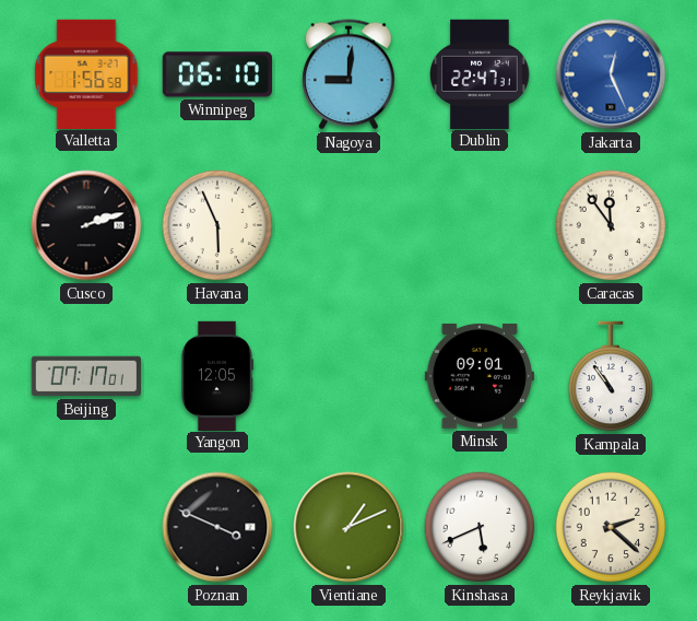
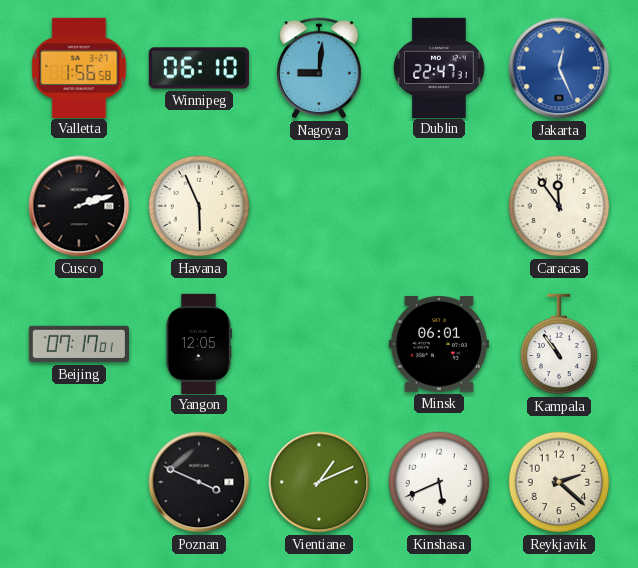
Minsk: 09:01 -> 06:01 (439, 344)
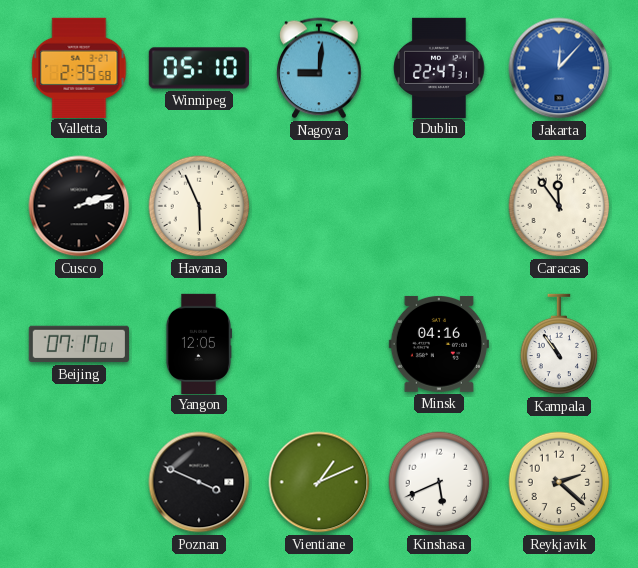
Valletta: 1:56 -> 2:39 (79, 67)
Winnipeg: 06:10 -> 05:10 (198, 68)
Jakarta: 12:26 -> 12:07 (559, 68)
Minsk: 06:01 -> 04:16 (439, 344)
